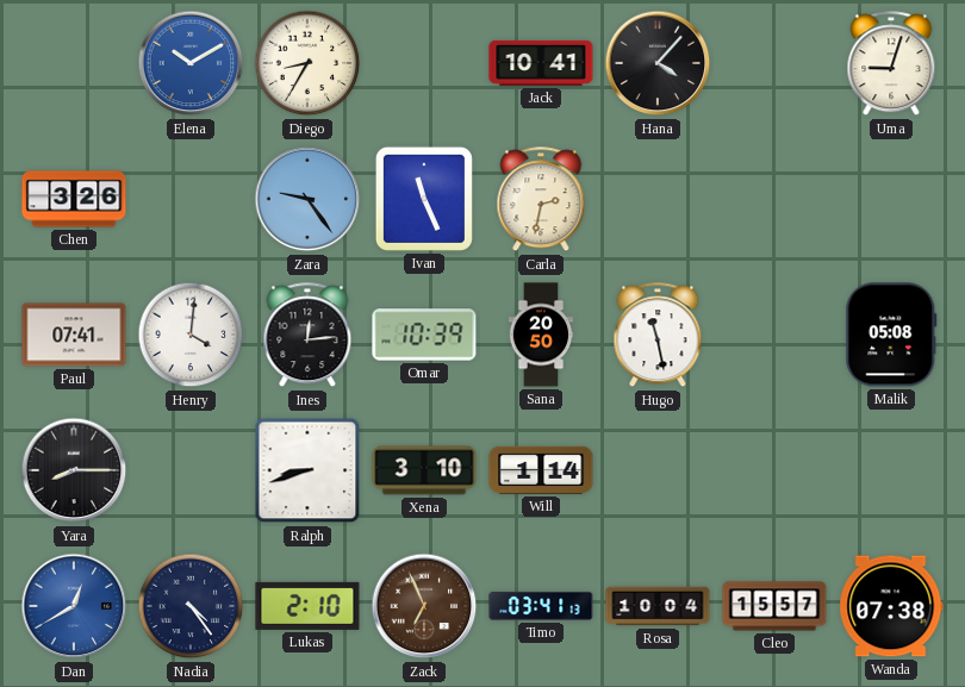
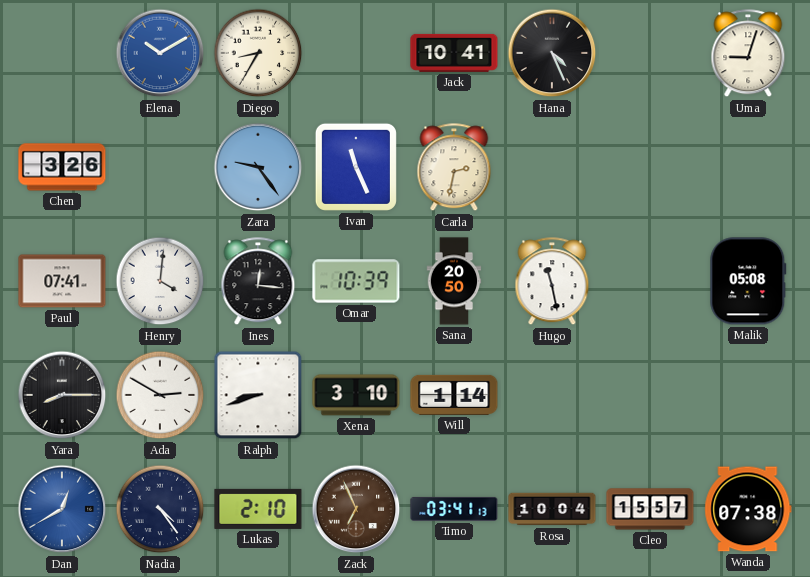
Hana: 4:07 -> 4:26 (552, 53)
Ines: 12:14 -> 12:16 (258, 282)
Ada: none -> 2:50 (160, 395)
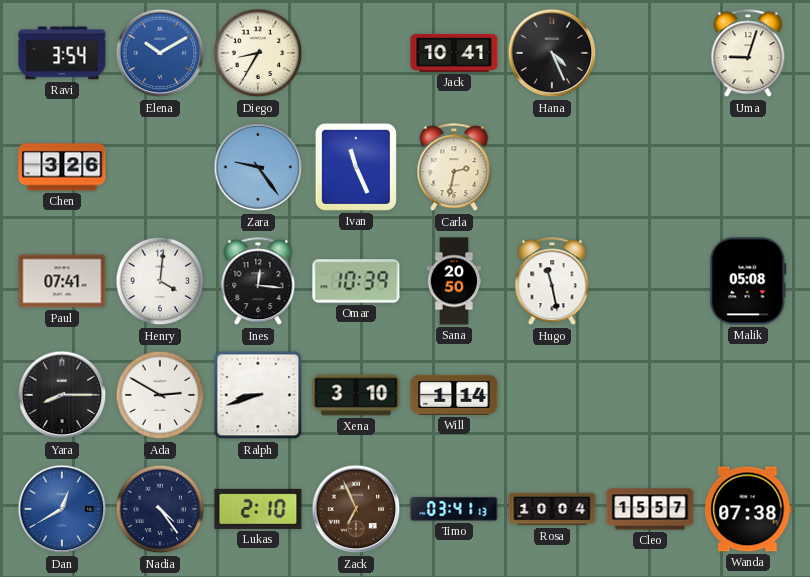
Ravi: none -> 3:54 (62, 53)
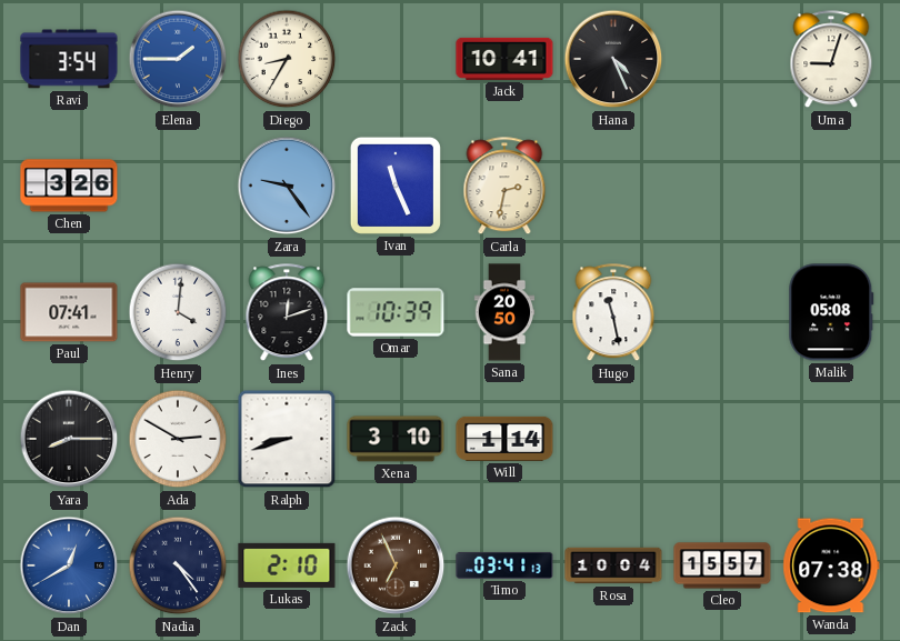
Elena: 10:10 -> 1:45 (178, 59)
Ines: 12:16 -> 12:12 (287, 313)
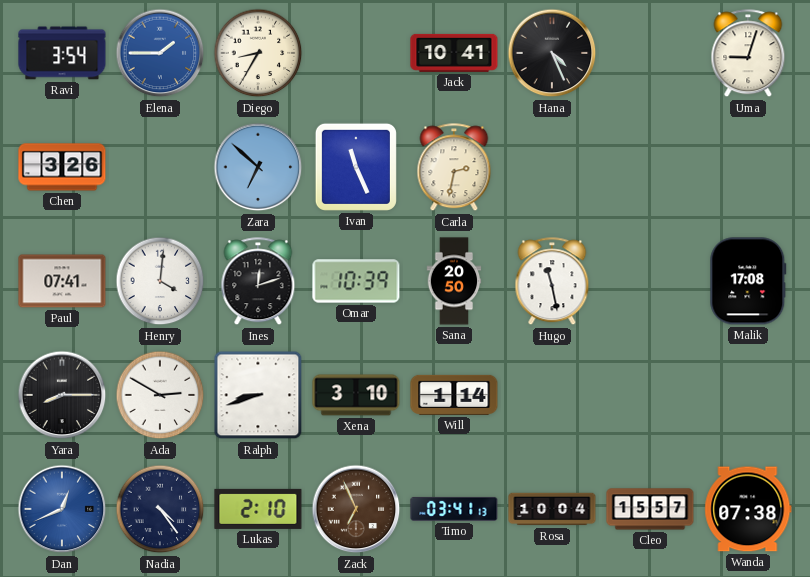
Zara: 9:24 -> 6:52 (258, 167)
Malik: 05:08 -> 17:08 (748, 281)
Dan: 12:40 -> 12:41 (62, 509)
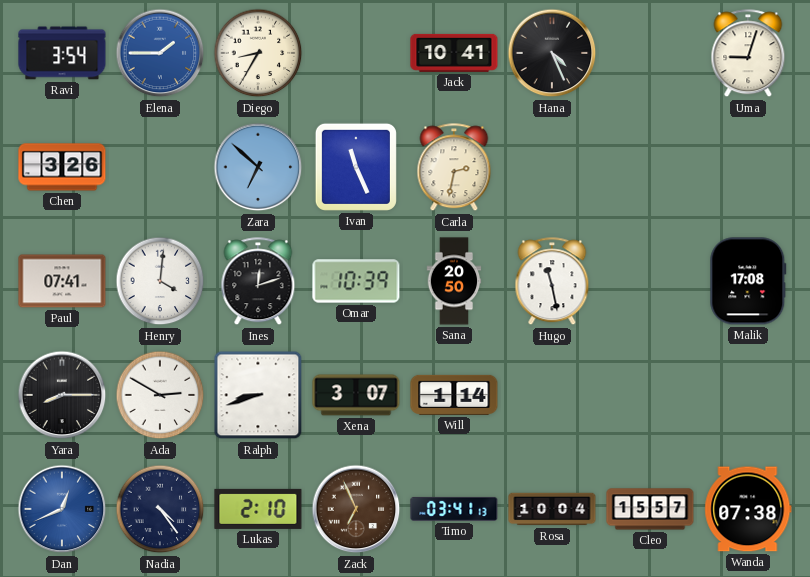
Xena: 3:10 -> 3:07 (356, 395)
